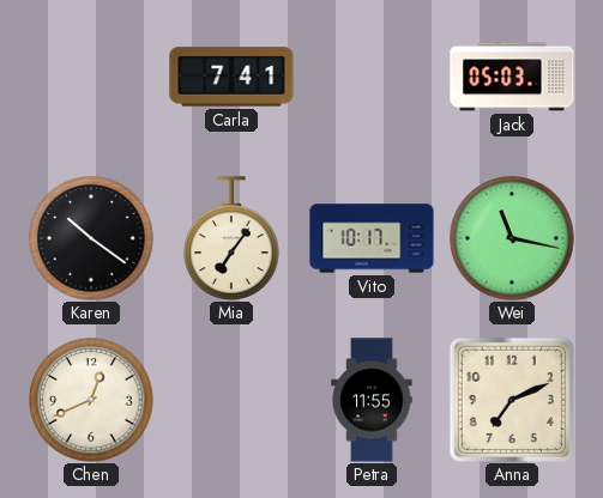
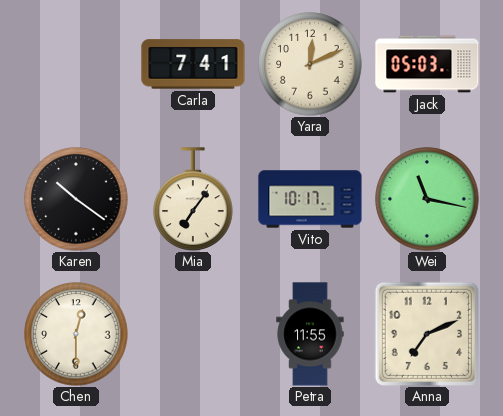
Yara: none -> 12:11 (310, 64)
Chen: 12:41 -> 12:30 (76, 334)
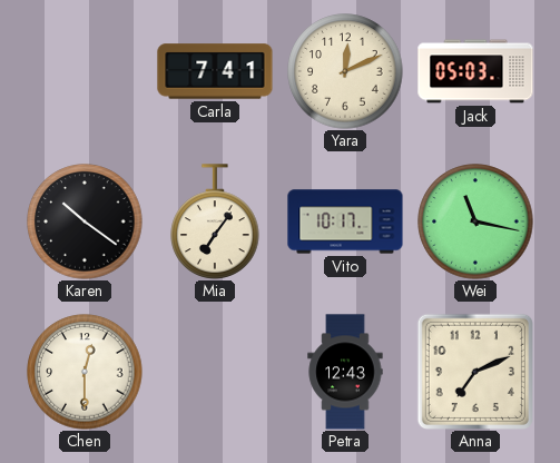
Petra: 11:55 -> 12:43 (345, 372)
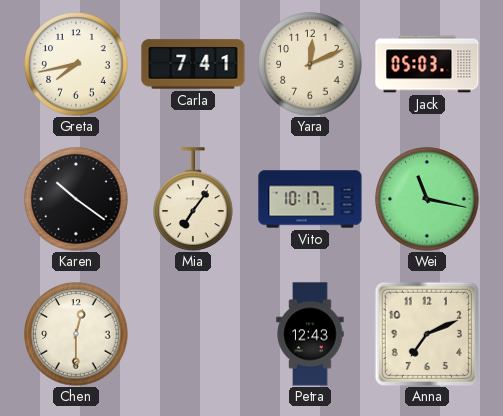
Greta: none -> 7:43 (76, 64)
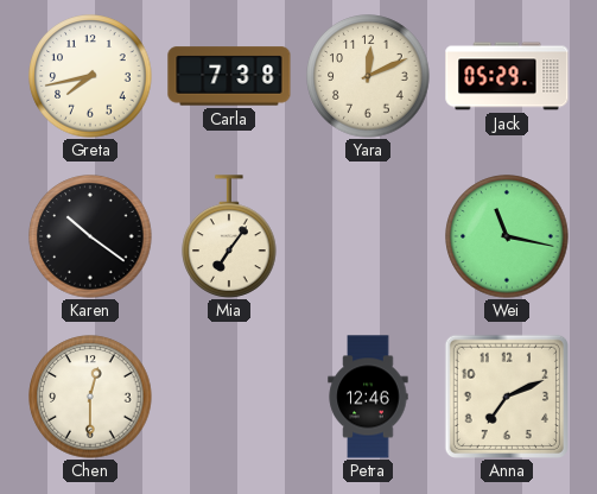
Carla: 7:41 -> 7:38 (229, 76)
Jack: 05:03 -> 05:29 (507, 76)
Vito: 10:17 -> none (310, 199)
Petra: 12:43 -> 12:46 (368, 397)
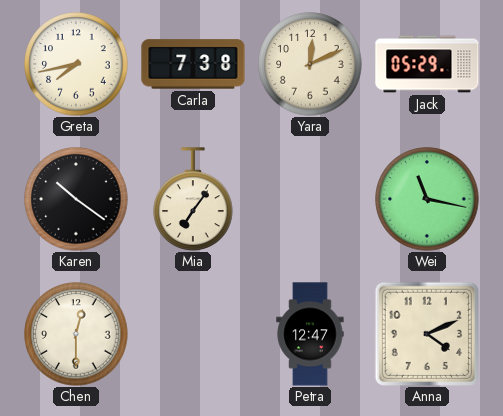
Petra: 12:46 -> 12:47 (310, 334)
Anna: 7:11 -> 4:11 (427, 334)
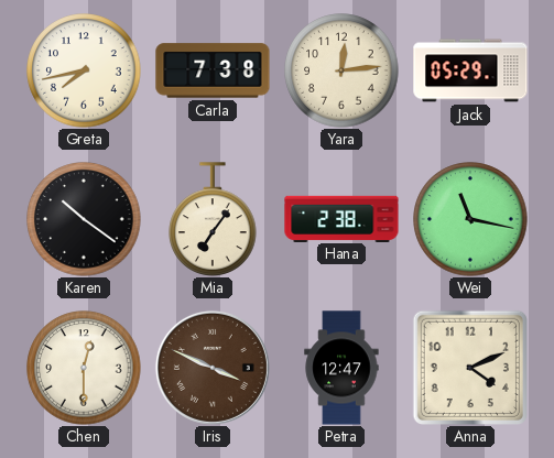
Yara: 12:11 -> 12:14 (341, 70)
Hana: none -> 2:38 (341, 218)
Iris: none -> 3:49 (213, 368)
